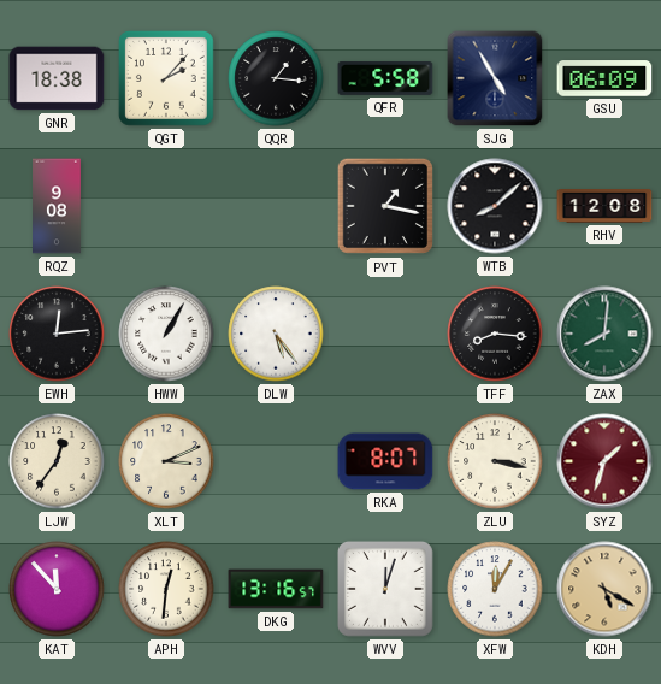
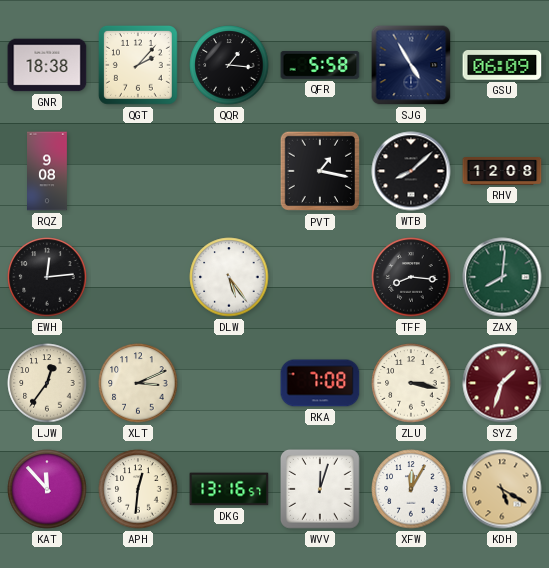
HWW: 1:05 -> none (166, 334)
RKA: 8:07 -> 7:08 (320, 383)
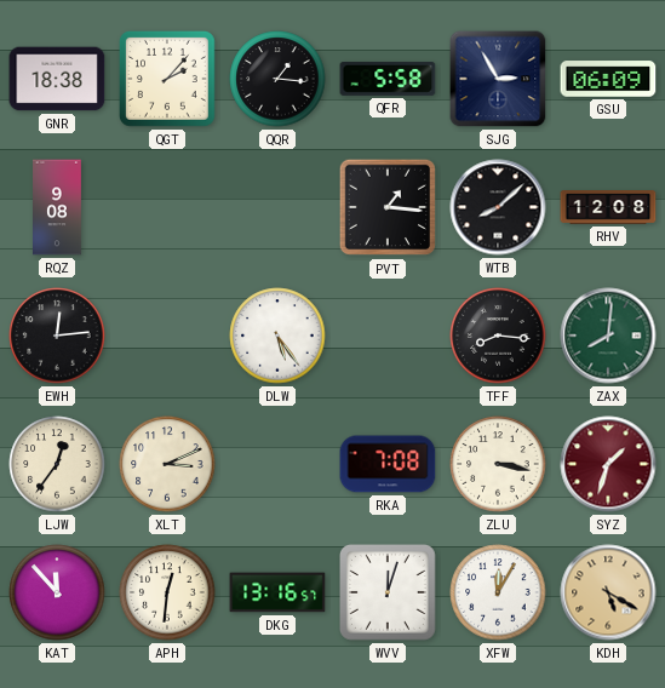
SJG: 4:55 -> 2:55 (498, 79)
PVT: 1:17 -> 1:16 (388, 207)
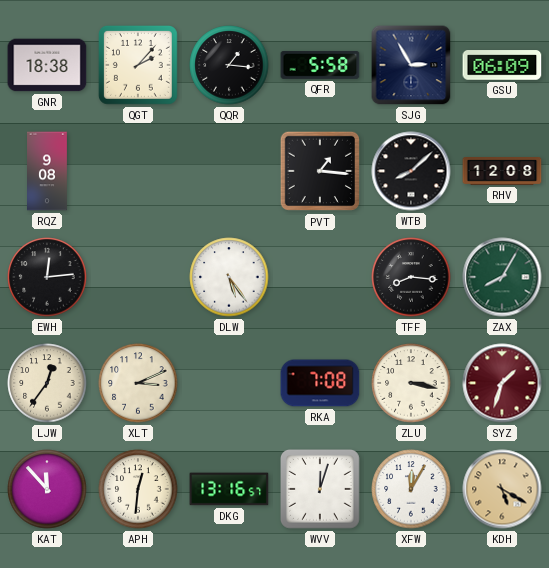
ZAX: 8:01 -> 8:05 (502, 277)
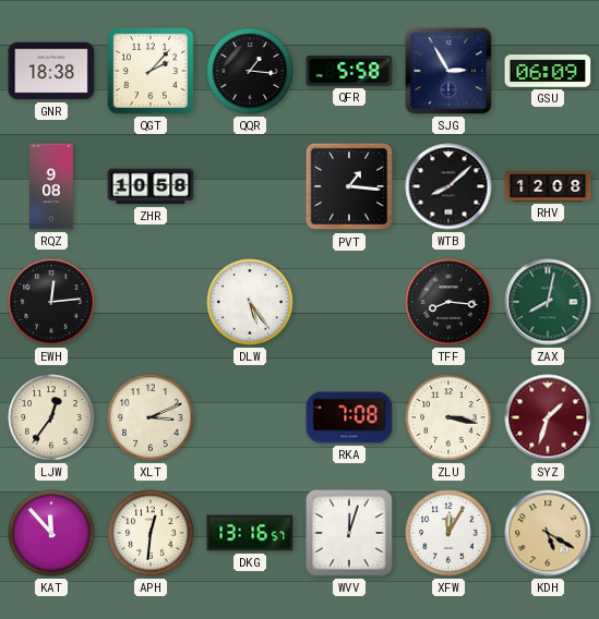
ZHR: none -> 10:58 (151, 186)
ZAX: 8:05 -> 8:02 (548, 302)
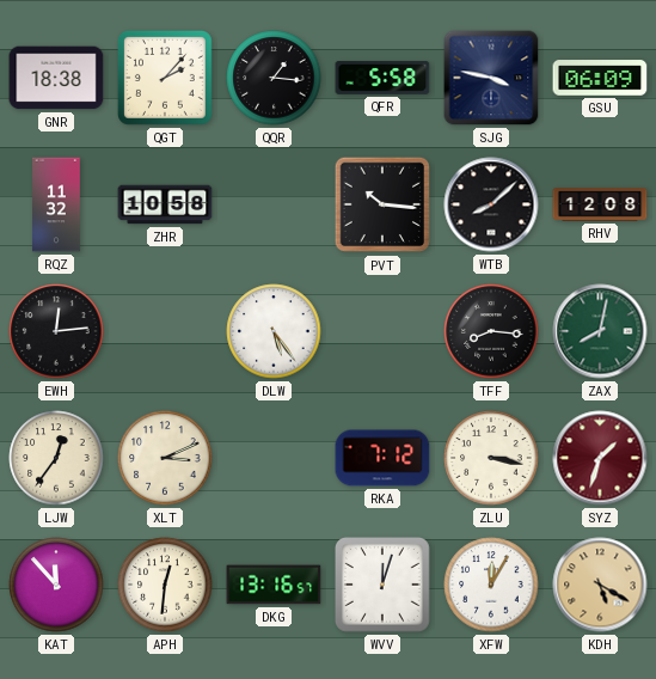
SJG: 2:55 -> 3:47 (491, 78)
RQZ: 9:08 -> 11:32 (57, 204)
PVT: 1:16 -> 10:16 (382, 204)
RKA: 7:08 -> 7:12 (382, 458)
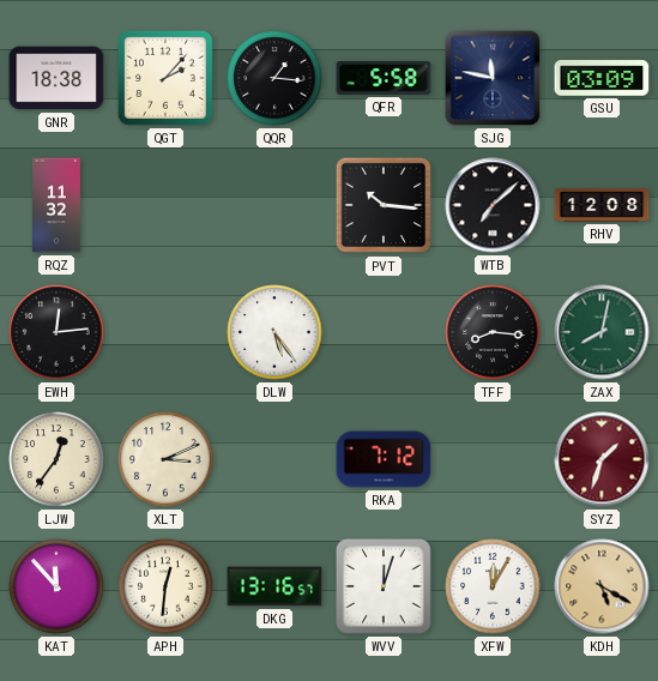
SJG: 3:47 -> 11:47 (493, 78)
GSU: 06:09 -> 03:09 (602, 78)
ZHR: 10:58 -> none (165, 204)
WTB: 8:08 -> 7:08 (493, 205)
ZLU: 3:17 -> none (491, 458)
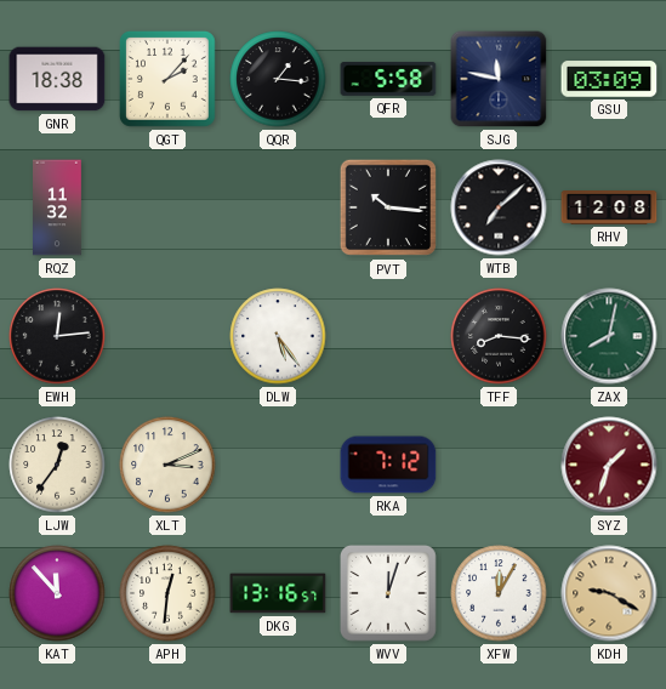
KDH: 5:20 -> 9:20 (609, 593)
